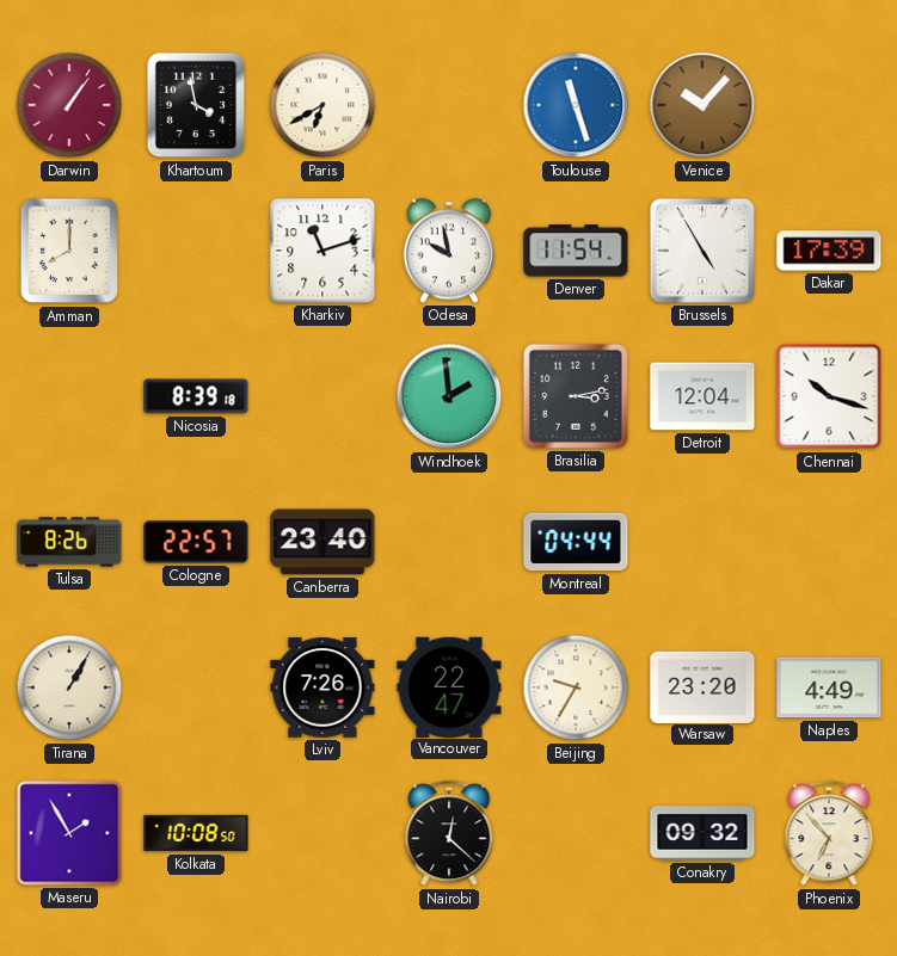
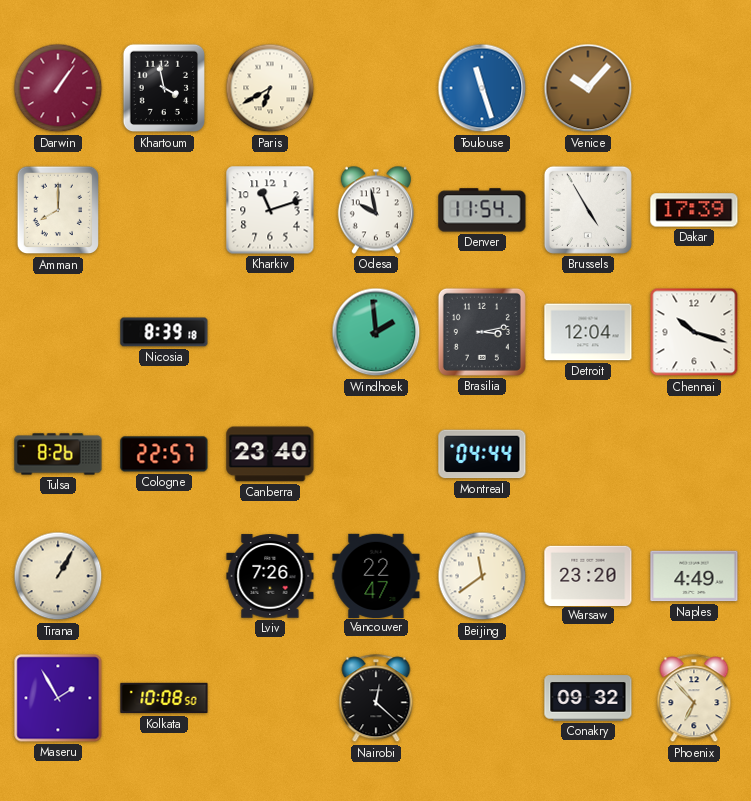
Beijing: 9:35 -> 11:39 (482, 576)
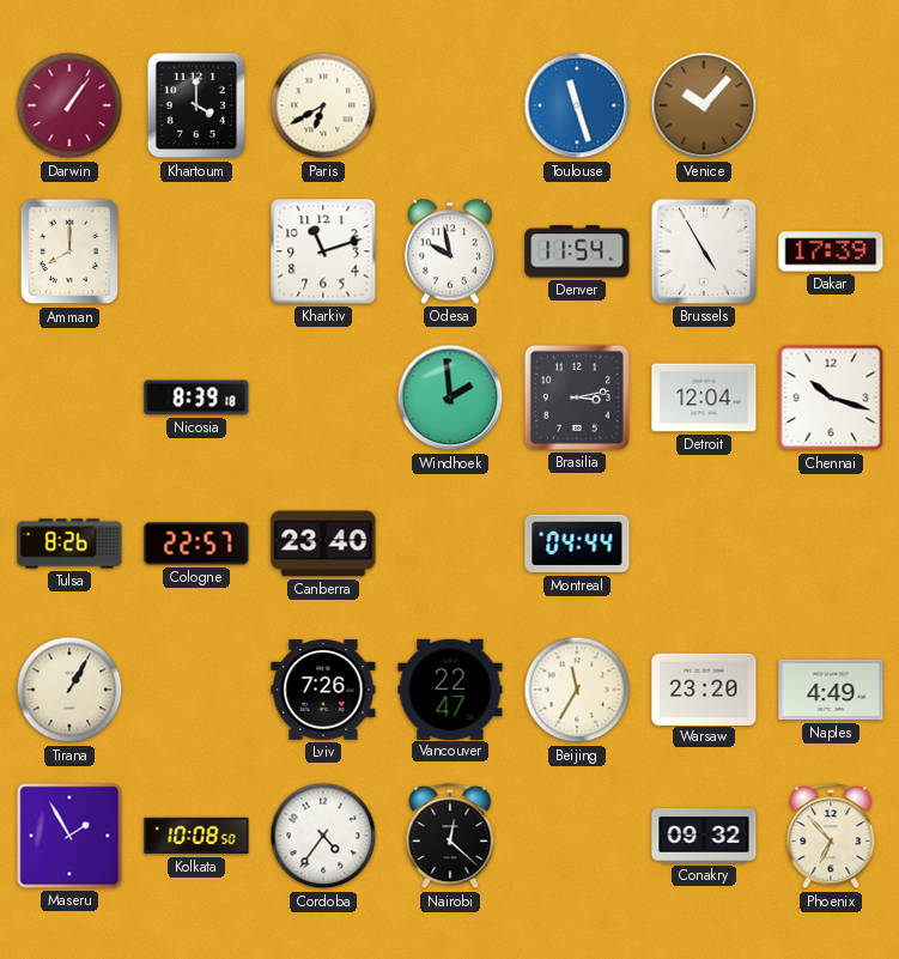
Khartoum: 3:58 -> 4:00 (196, 105)
Beijing: 11:39 -> 11:35 (577, 690)
Cordoba: none -> 4:36 (323, 836)
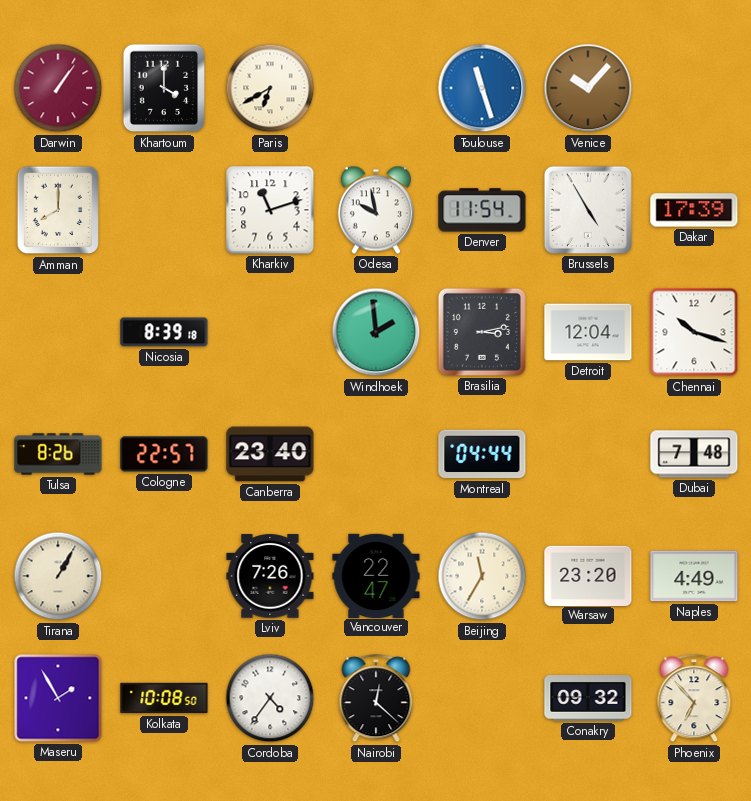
Dubai: none -> 7:48 (694, 454)
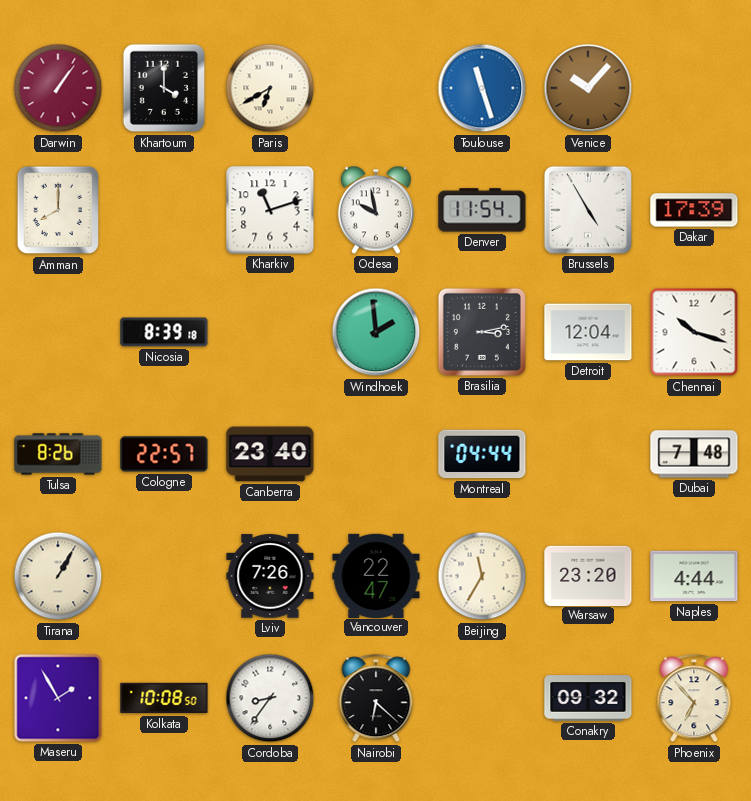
Naples: 4:49 -> 4:44 (694, 576)
Cordoba: 4:36 -> 8:36 (270, 698)
Nairobi: 12:22 -> 6:22 (376, 699)
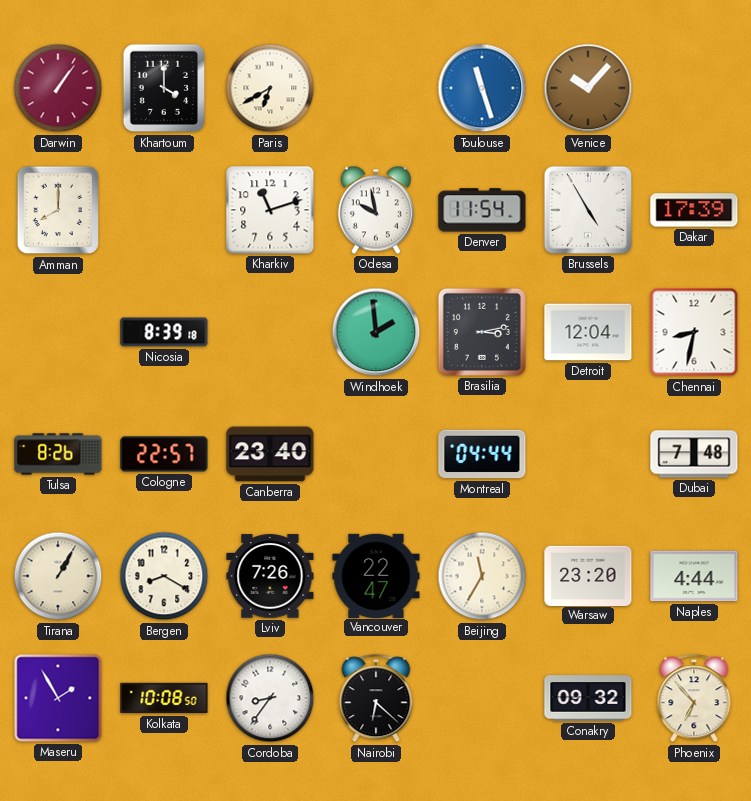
Chennai: 10:18 -> 8:32 (694, 332)
Bergen: none -> 8:20 (164, 576)
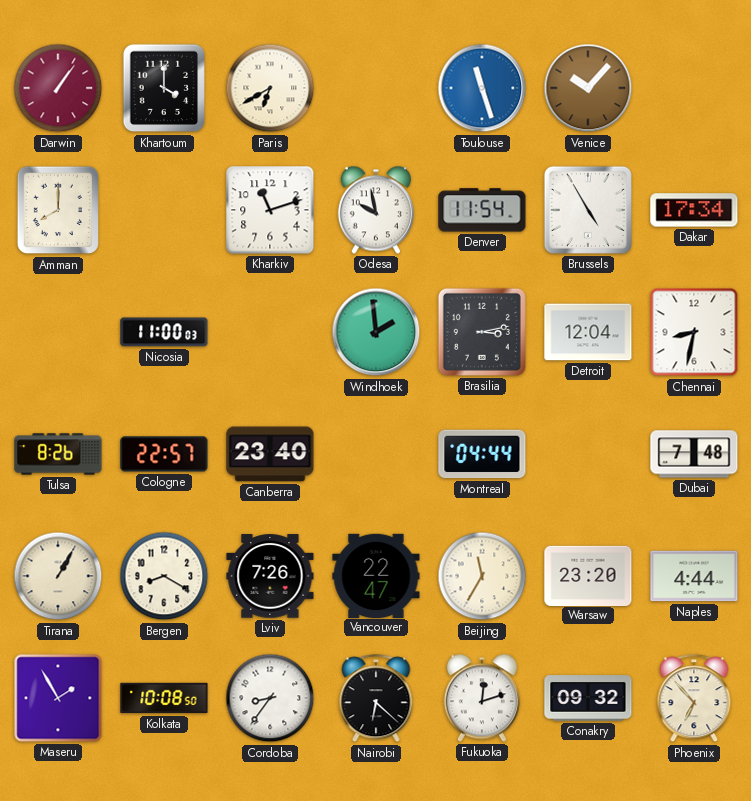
Dakar: 17:39 -> 17:34 (694, 210)
Nicosia: 8:39 -> 11:00 (164, 332)
Fukuoka: none -> 12:12 (482, 698)
